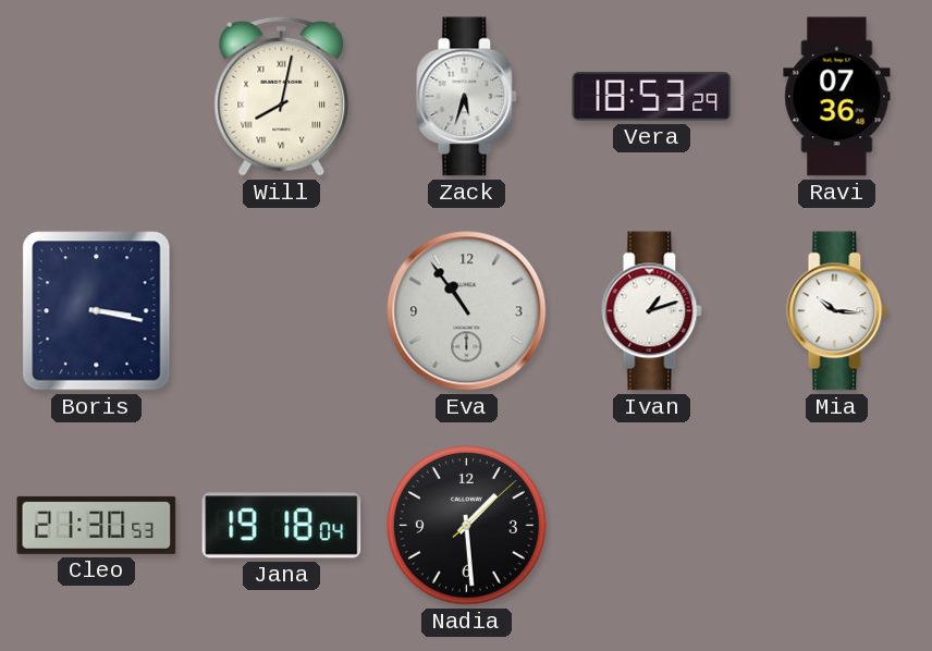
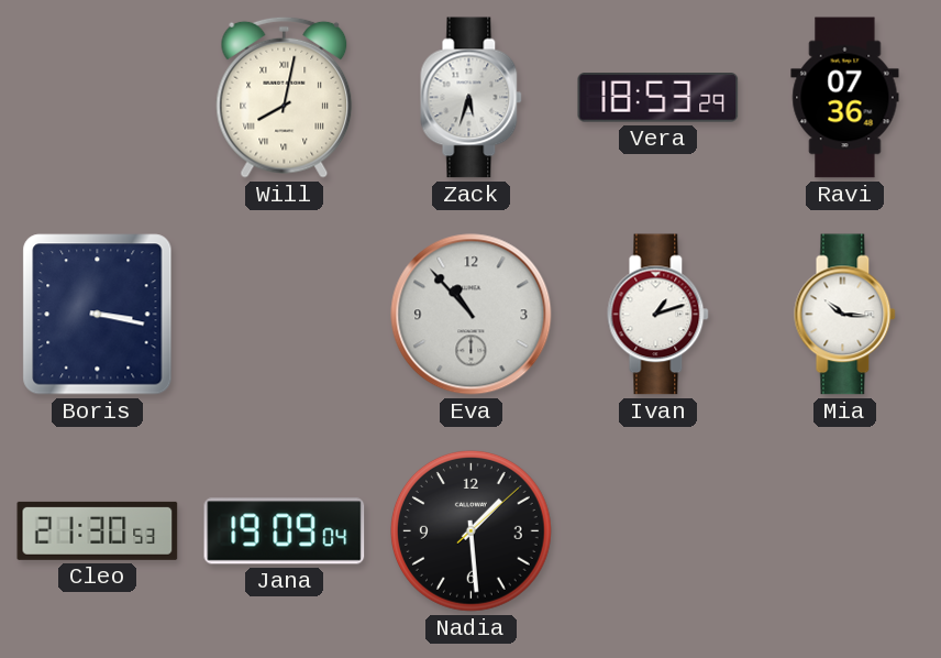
Eva: 10:54 -> 10:53 (472, 315)
Jana: 19:18 -> 19:09 (285, 531)
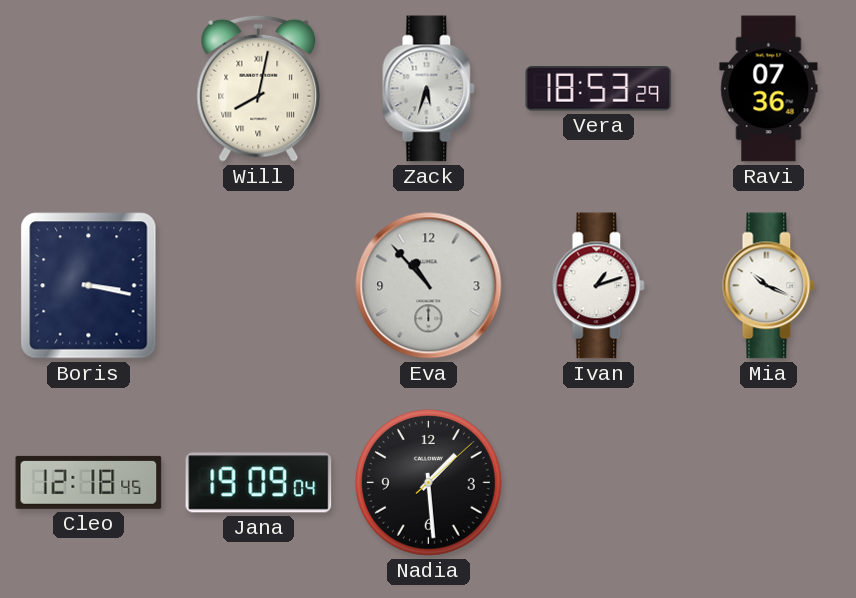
Mia: 10:16 -> 10:19 (769, 286)
Cleo: 21:30 -> 12:18 (89, 482)
